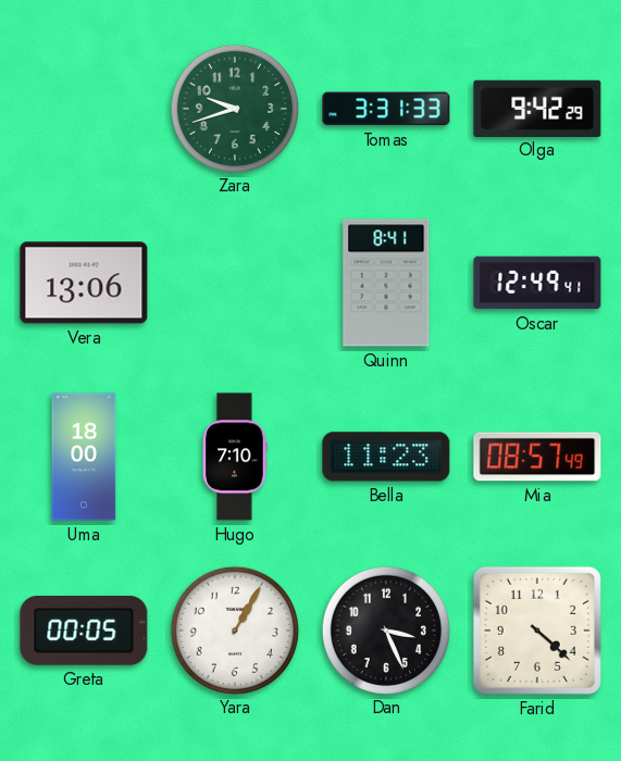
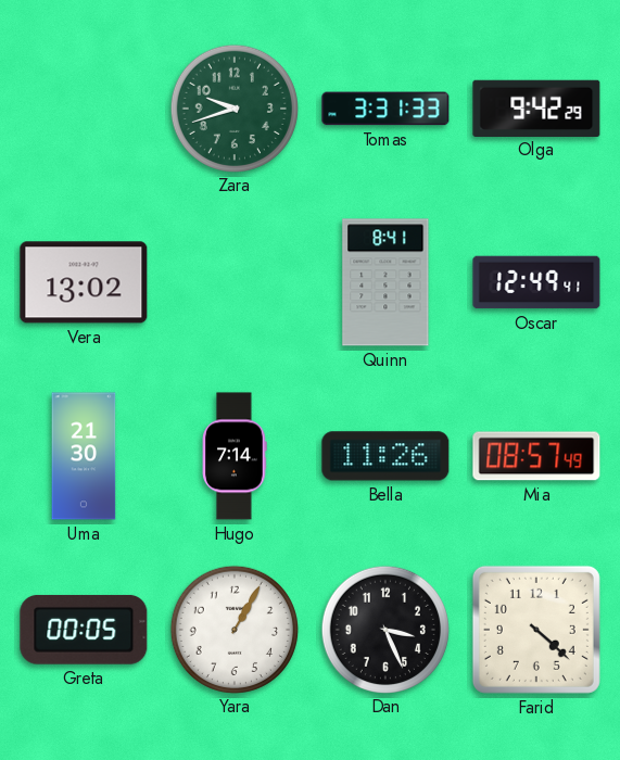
Vera: 13:06 -> 13:02 (84, 282)
Uma: 18:00 -> 21:30 (84, 456)
Hugo: 7:10 -> 7:14 (235, 456)
Bella: 11:23 -> 11:26 (385, 456)
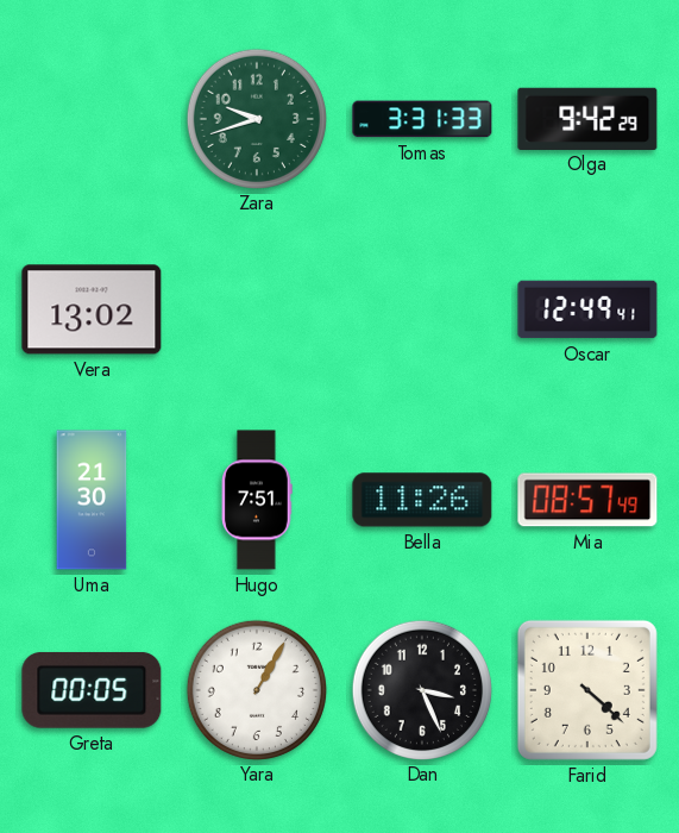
Quinn: 8:41 -> none (385, 282)
Hugo: 7:14 -> 7:51 (257, 500)
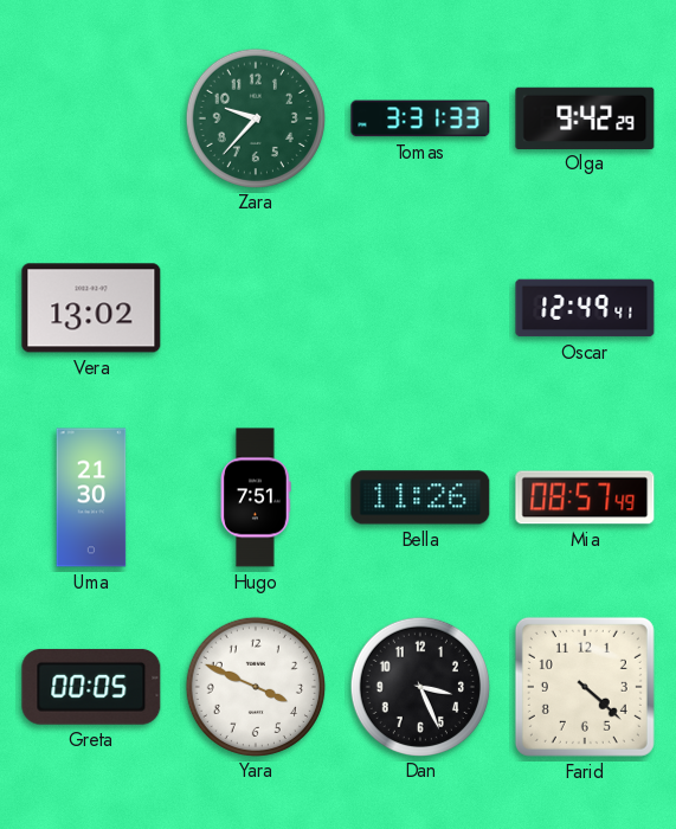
Zara: 9:42 -> 9:37 (255, 117)
Yara: 1:05 -> 3:49 (255, 686)
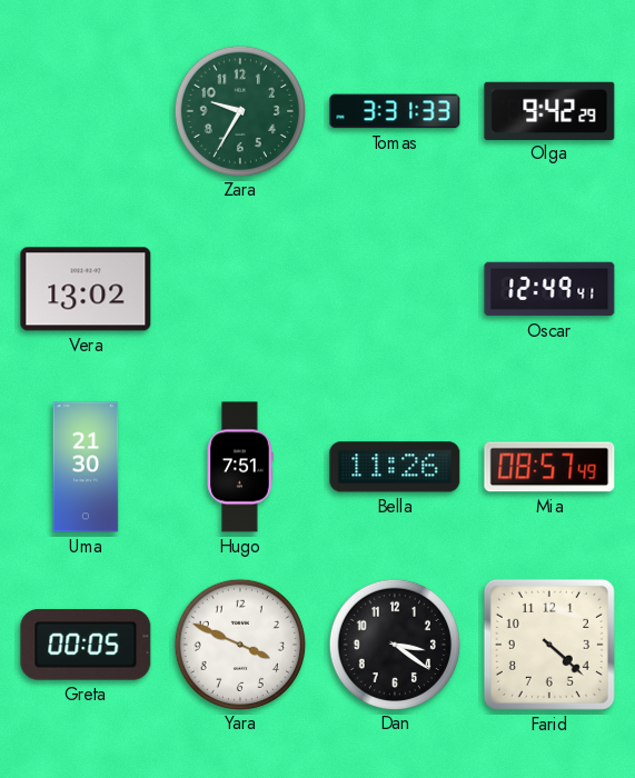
Zara: 9:37 -> 9:35 (239, 110)
Dan: 3:26 -> 3:21 (394, 644)
